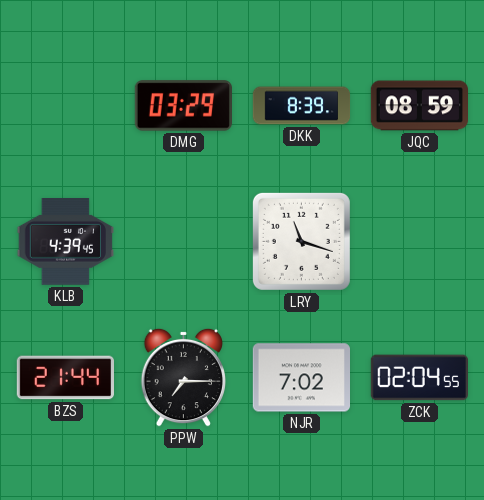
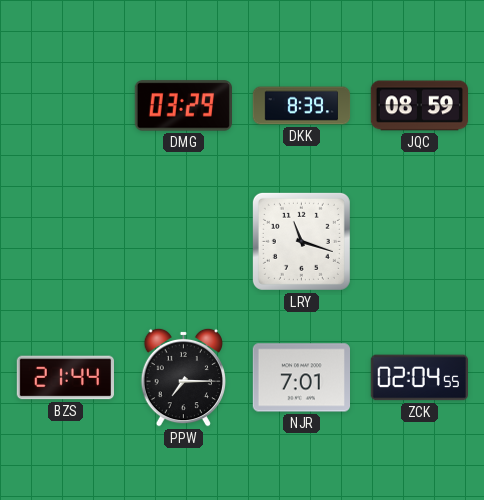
KLB: 4:39 -> none (65, 242)
NJR: 7:02 -> 7:01 (301, 378)
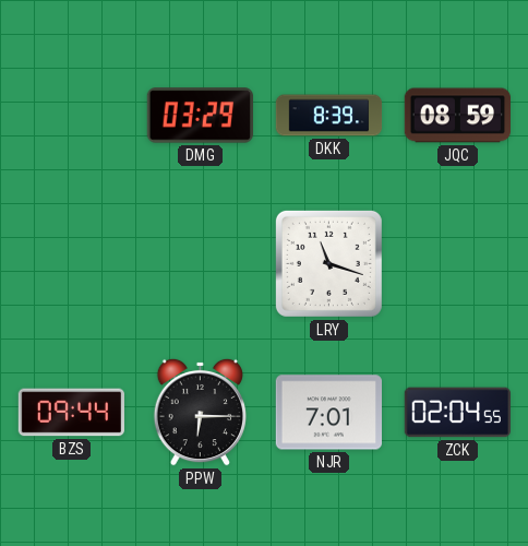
BZS: 21:44 -> 09:44 (71, 413)
PPW: 7:15 -> 6:15 (200, 412)
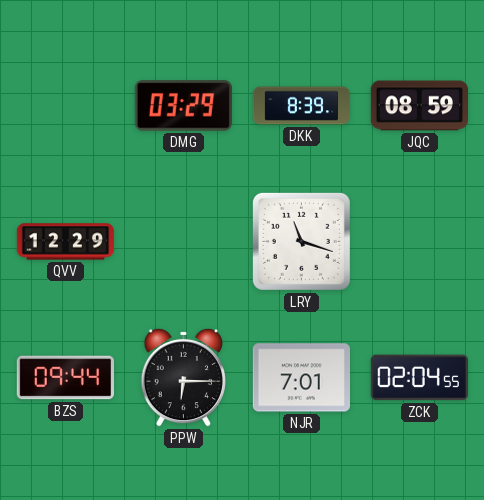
QVV: none -> 12:29 (66, 242)
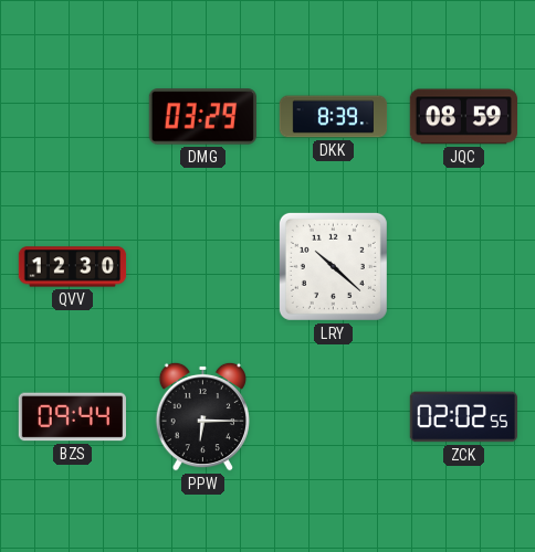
QVV: 12:29 -> 12:30 (73, 267)
LRY: 11:18 -> 10:22 (333, 266)
NJR: 7:01 -> none (301, 378)
ZCK: 02:04 -> 02:02 (463, 417)
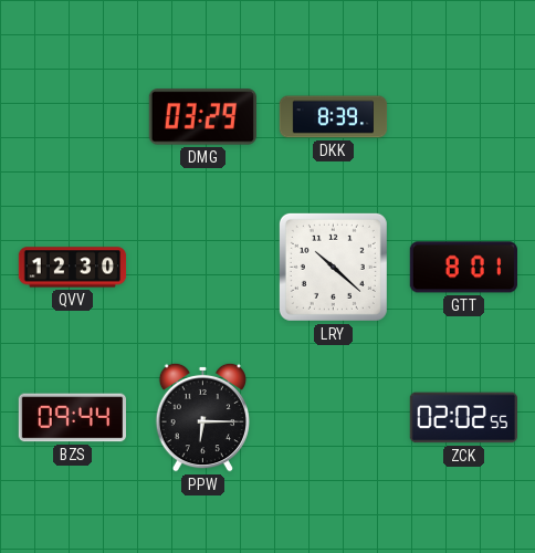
JQC: 08:59 -> none (464, 117)
GTT: none -> 8:01 (463, 268)
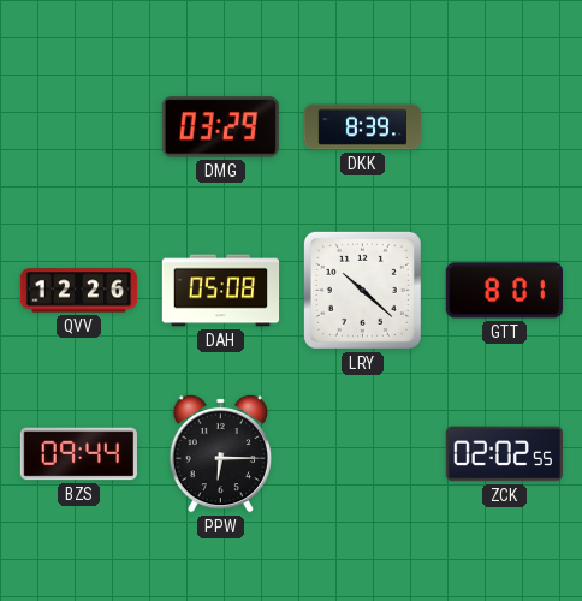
QVV: 12:30 -> 12:26 (79, 291)
DAH: none -> 05:08 (221, 291)
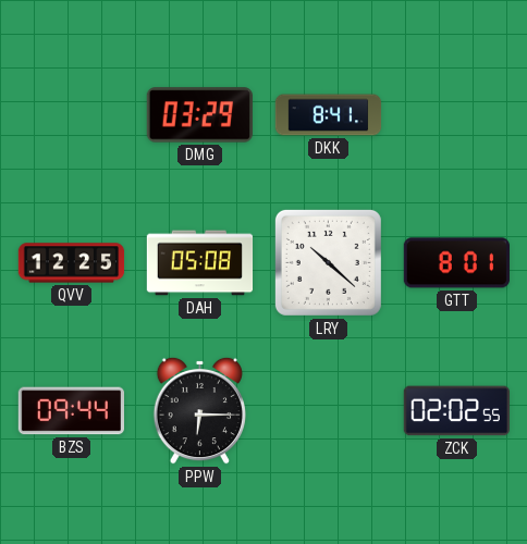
DKK: 8:39 -> 8:41 (329, 115)
QVV: 12:26 -> 12:25 (72, 263)
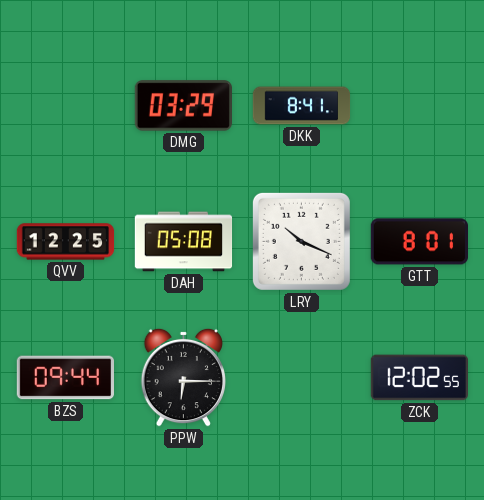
LRY: 10:22 -> 10:19 (301, 241)
ZCK: 02:02 -> 12:02 (419, 378)
